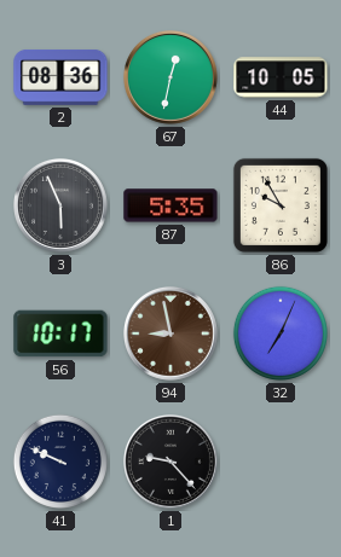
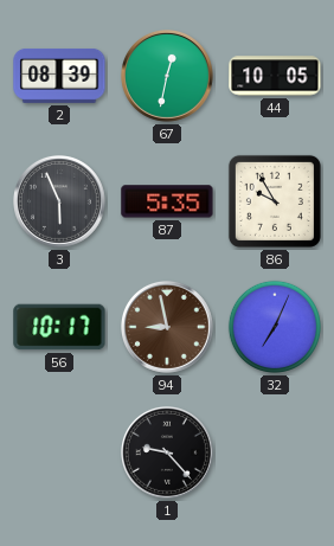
2: 08:36 -> 08:39 (59, 76)
41: 9:49 -> none (60, 462)
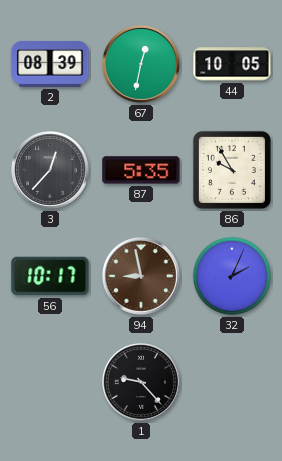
3: 5:56 -> 12:37 (51, 171)
32: 7:04 -> 2:04 (232, 276)
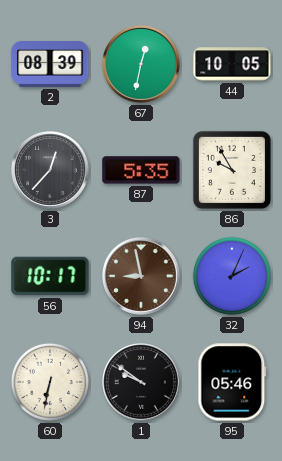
60: none -> 6:32 (50, 382)
1: 9:23 -> 9:51 (142, 383)
95: none -> 05:46 (232, 382)
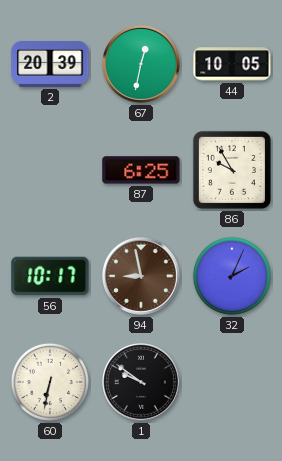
2: 08:39 -> 20:39 (50, 64)
3: 12:37 -> none (51, 171)
87: 5:35 -> 6:25 (141, 170)
95: 05:46 -> none (232, 382)
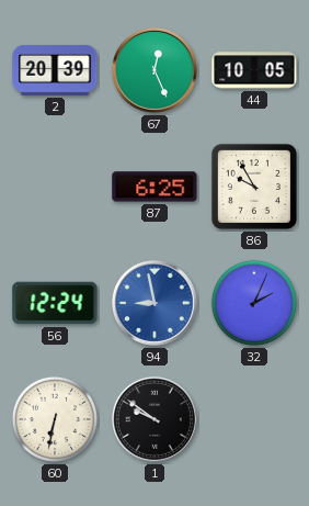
67: 12:32 -> 12:26 (156, 71)
56: 10:17 -> 12:24 (55, 303)
94 dial: brown -> blue (156, 304)
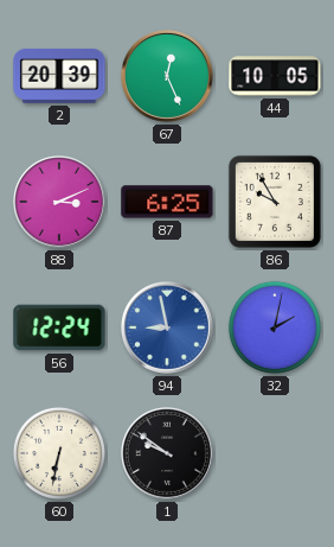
88: none -> 3:11 (60, 203)
32: 2:04 -> 2:02 (275, 327)
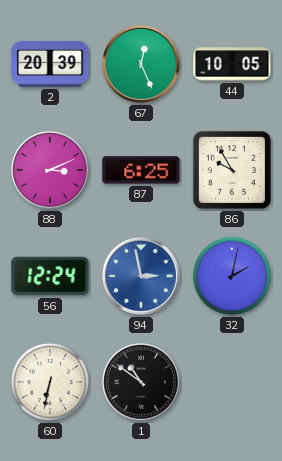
94: 8:58 -> 2:58 (142, 277)
1: 9:51 -> 10:51 (142, 383)
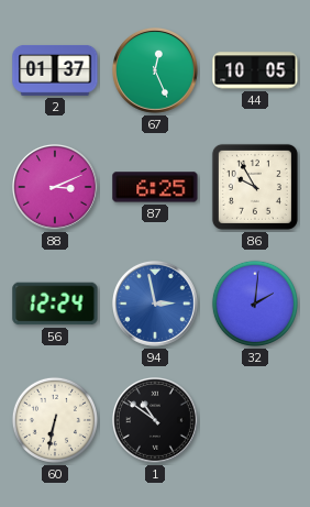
2: 20:39 -> 01:37 (55, 70)
32: 2:02 -> 2:01 (255, 304)
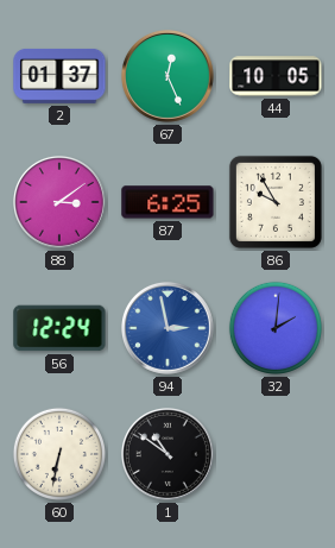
88: 3:11 -> 3:09 (61, 203)
